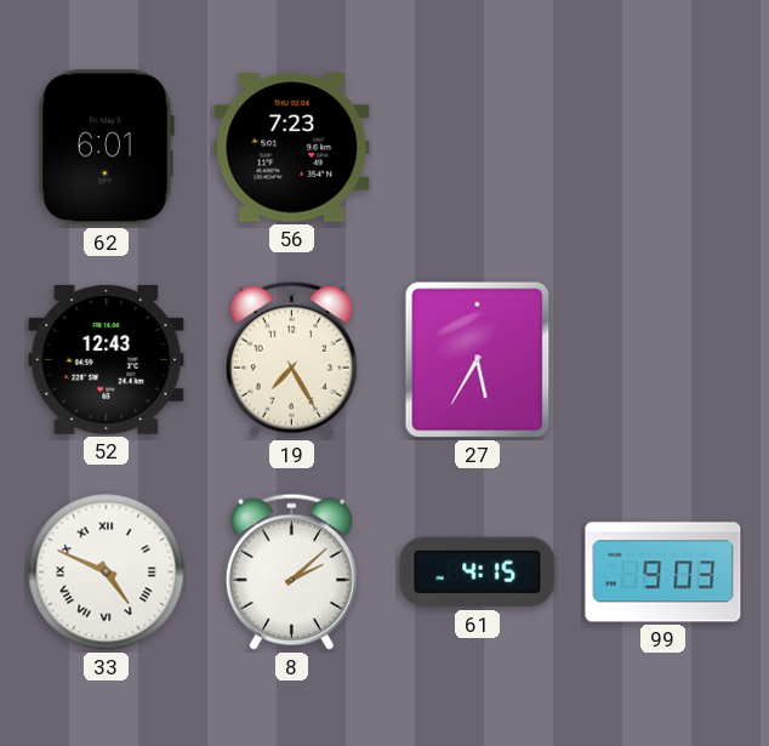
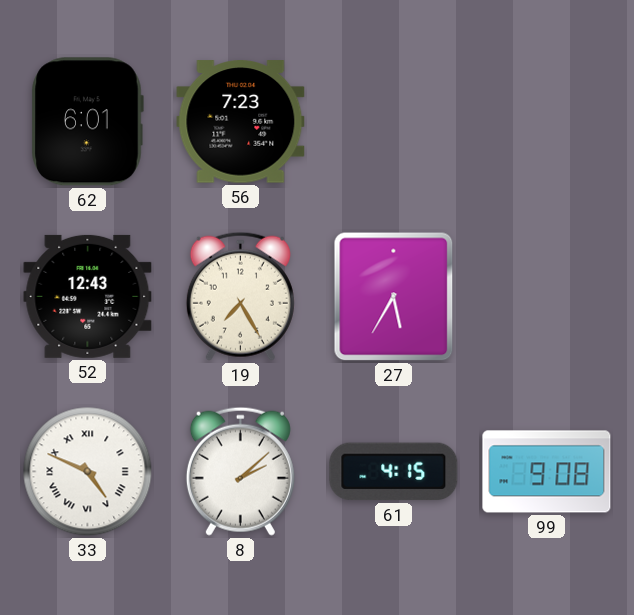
99: 9:03 -> 9:08 (547, 472)
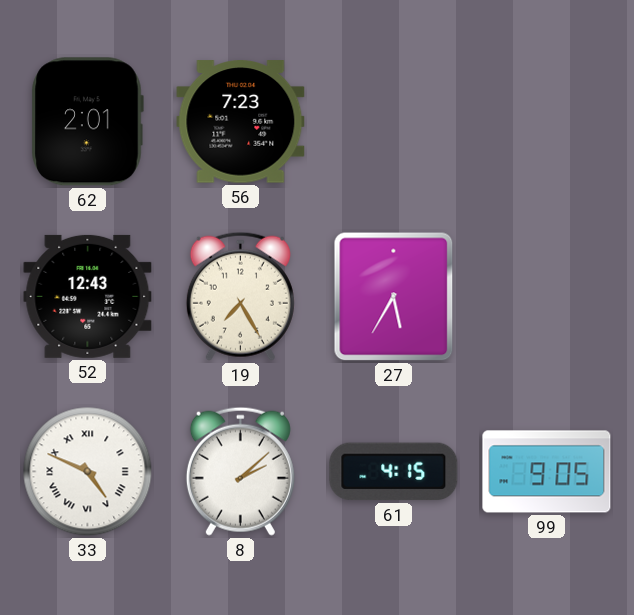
62: 6:01 -> 2:01 (87, 122)
99: 9:08 -> 9:05 (547, 472)
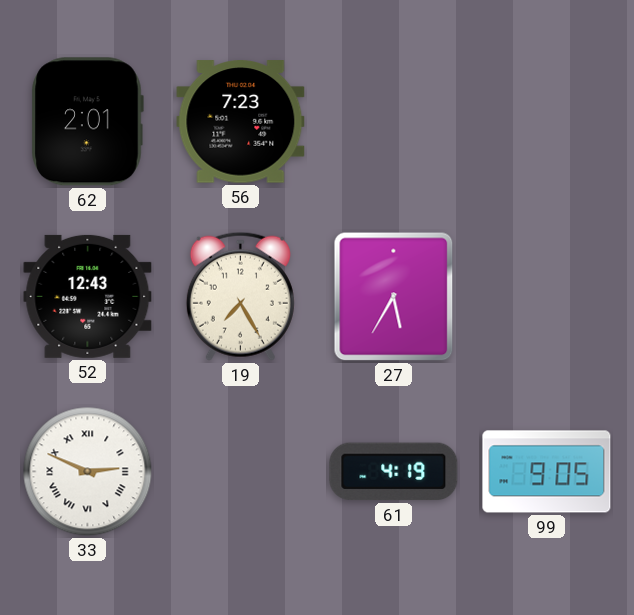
33: 4:49 -> 2:49 (88, 472)
8: 2:08 -> none (240, 471)
61: 4:15 -> 4:19 (394, 472)
